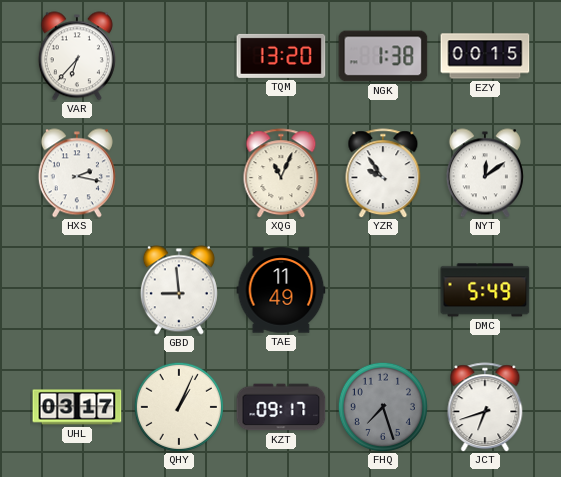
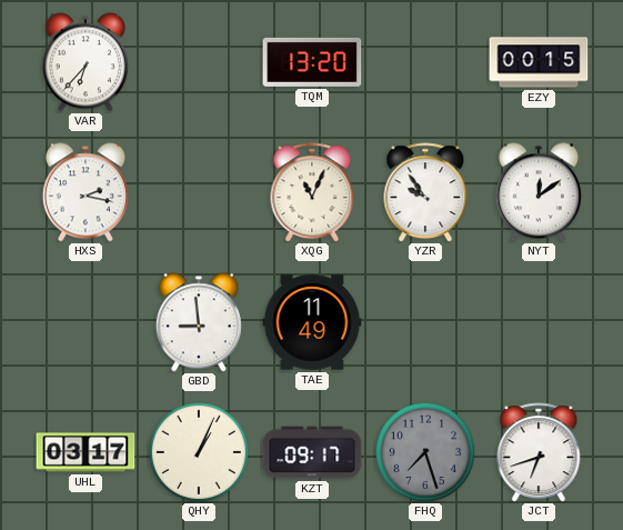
NGK: 1:38 -> none (383, 56)
DMC: 5:49 -> none (485, 290)
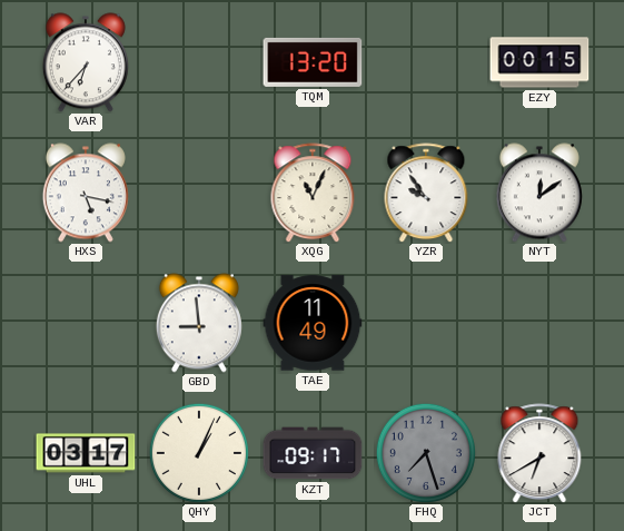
HXS: 2:17 -> 5:17 (86, 193)
JCT: 6:42 -> 6:40 (539, 453)
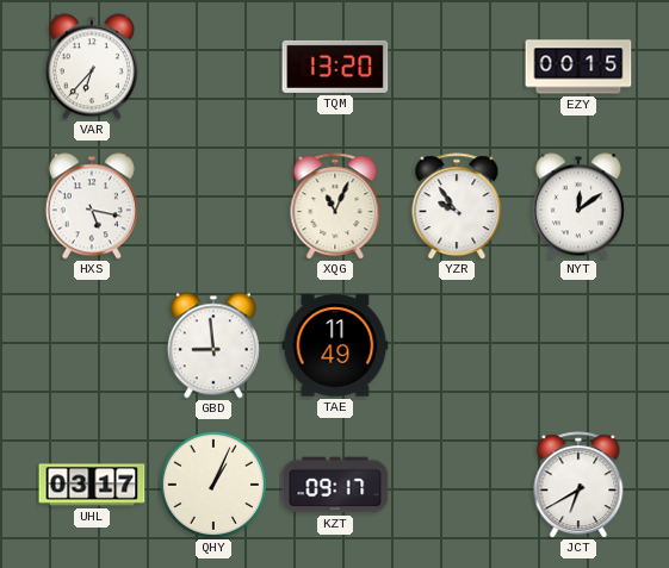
FHQ: 7:27 -> none (426, 453)
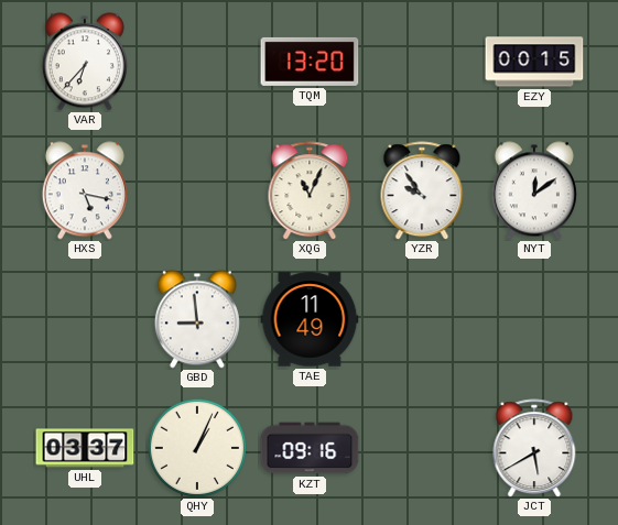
UHL: 03:17 -> 03:37 (85, 448)
KZT: 09:17 -> 09:16 (310, 448)
JCT: 6:40 -> 5:40 (534, 448)
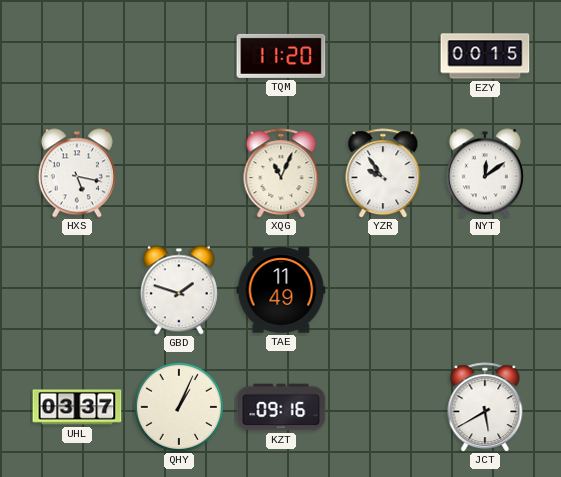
VAR: 6:37 -> none (85, 62)
TQM: 13:20 -> 11:20 (281, 56)
GBD: 8:59 -> 1:48 (179, 290)
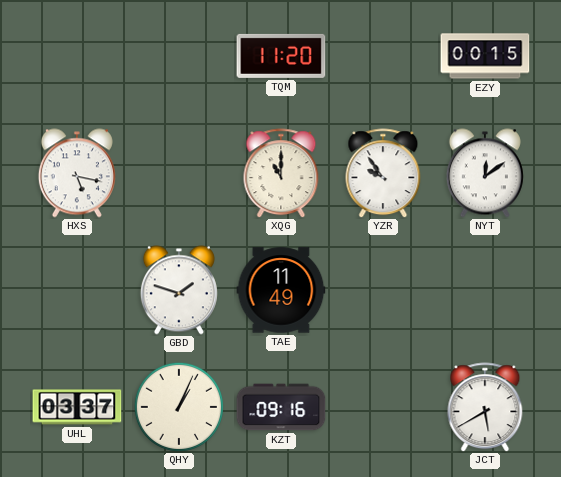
XQG: 11:04 -> 11:00 (281, 173)
